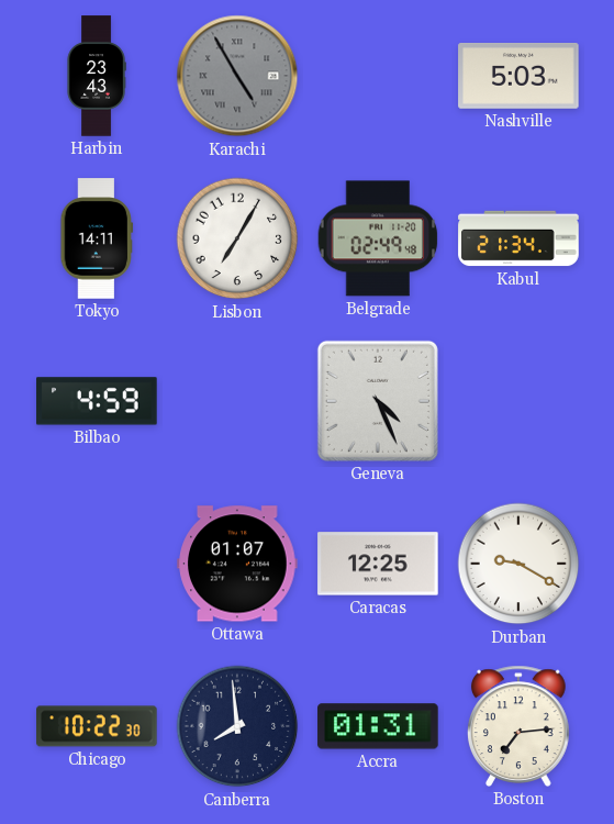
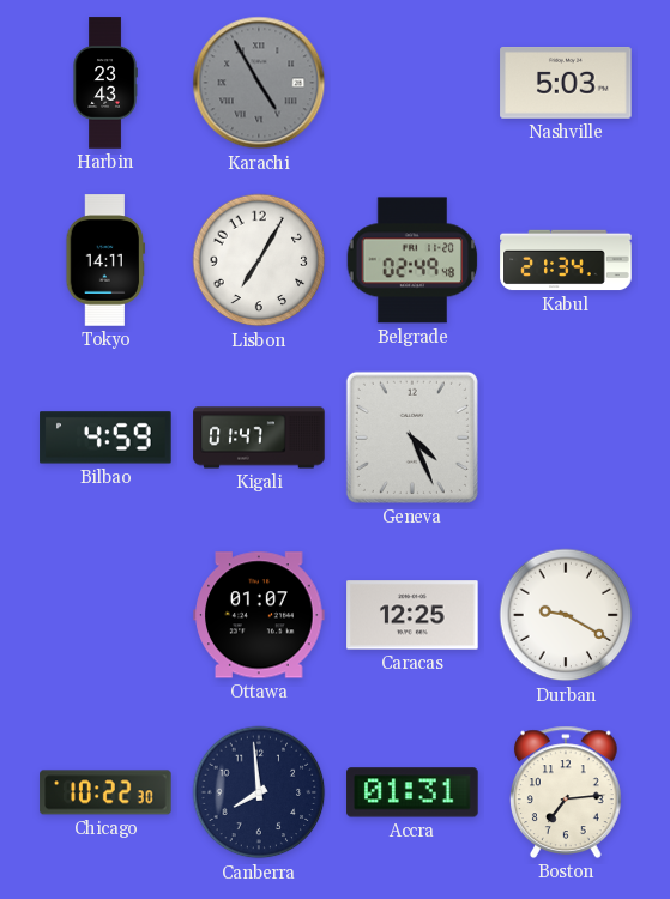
Kigali: none -> 01:47 (259, 438)
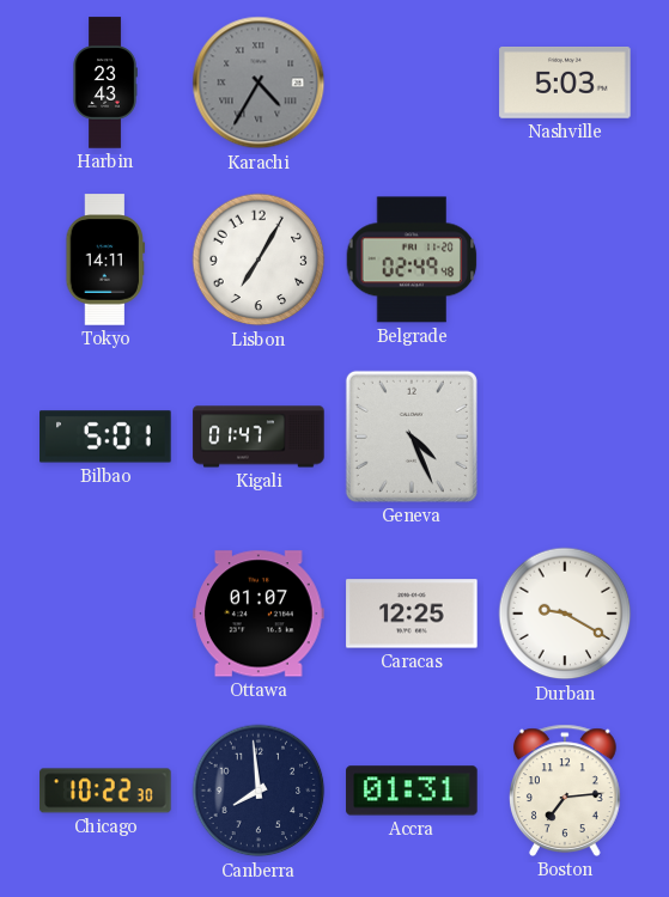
Karachi: 4:55 -> 4:35 (259, 83)
Kabul: 21:34 -> none (566, 260)
Bilbao: 4:59 -> 5:01 (105, 437)
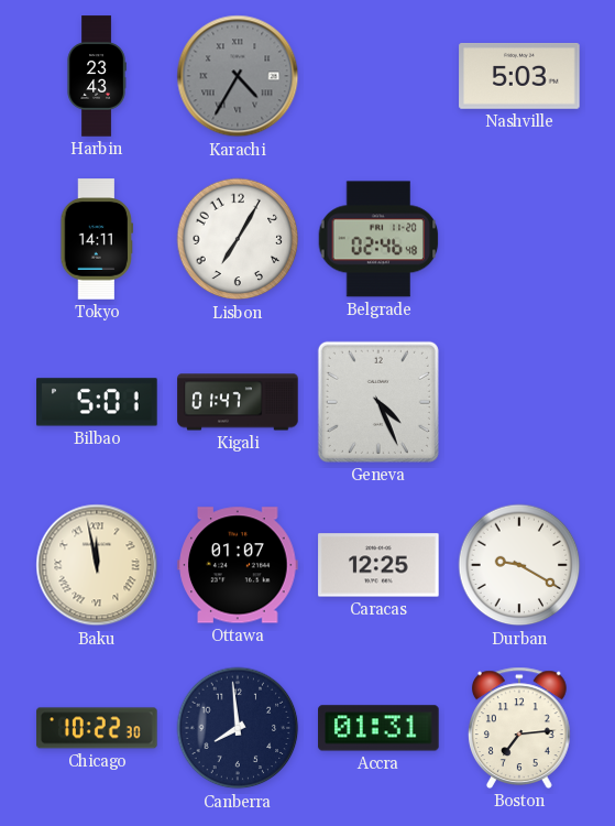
Belgrade: 02:49 -> 02:46 (378, 239)
Baku: none -> 11:58 (97, 565)
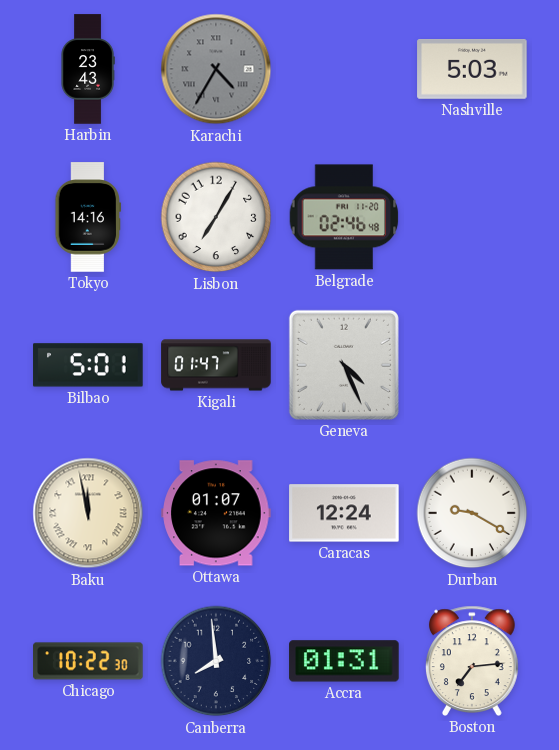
Tokyo: 14:11 -> 14:16 (88, 217)
Caracas: 12:25 -> 12:24 (344, 513)
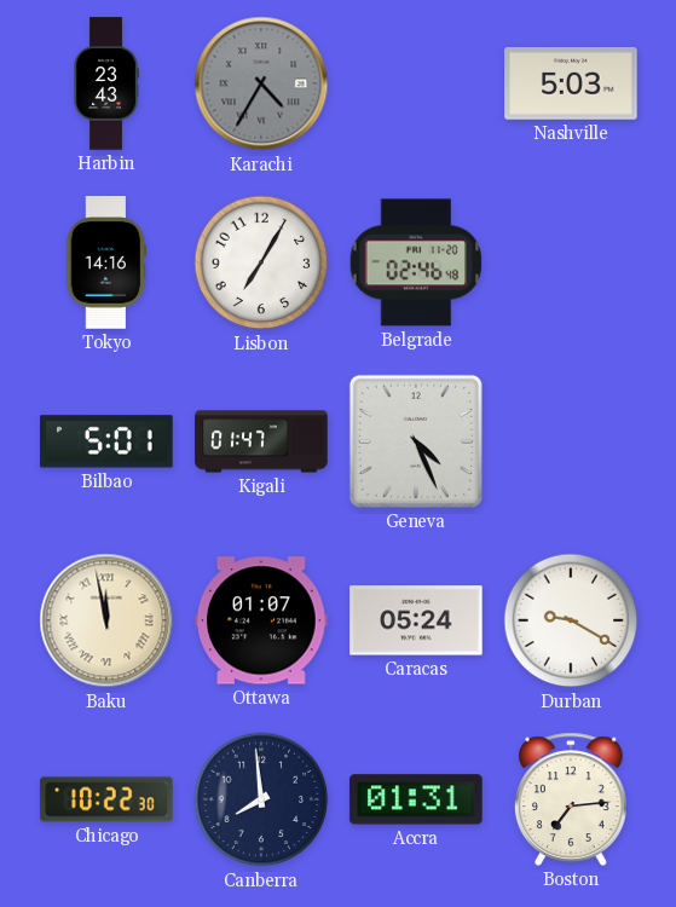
Caracas: 12:24 -> 05:24 (416, 620)
